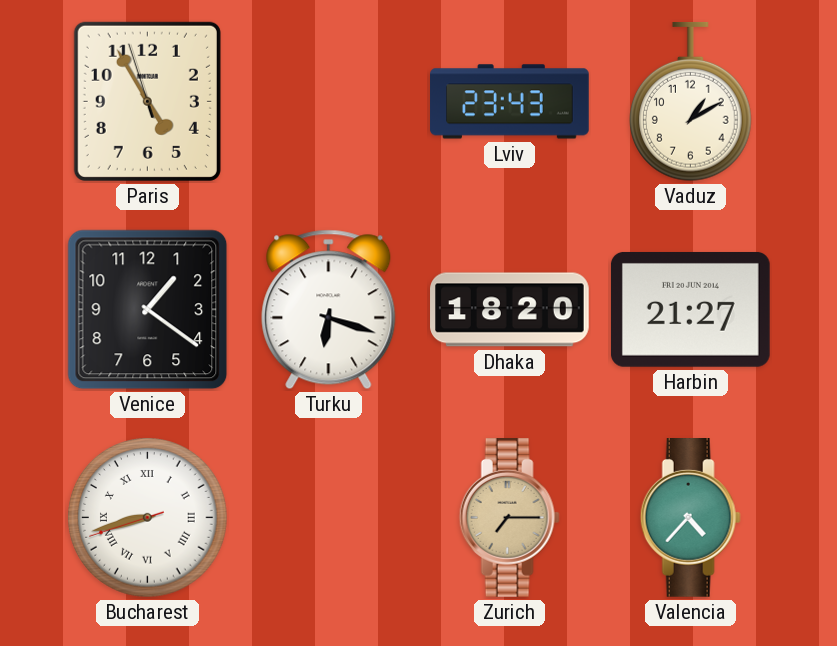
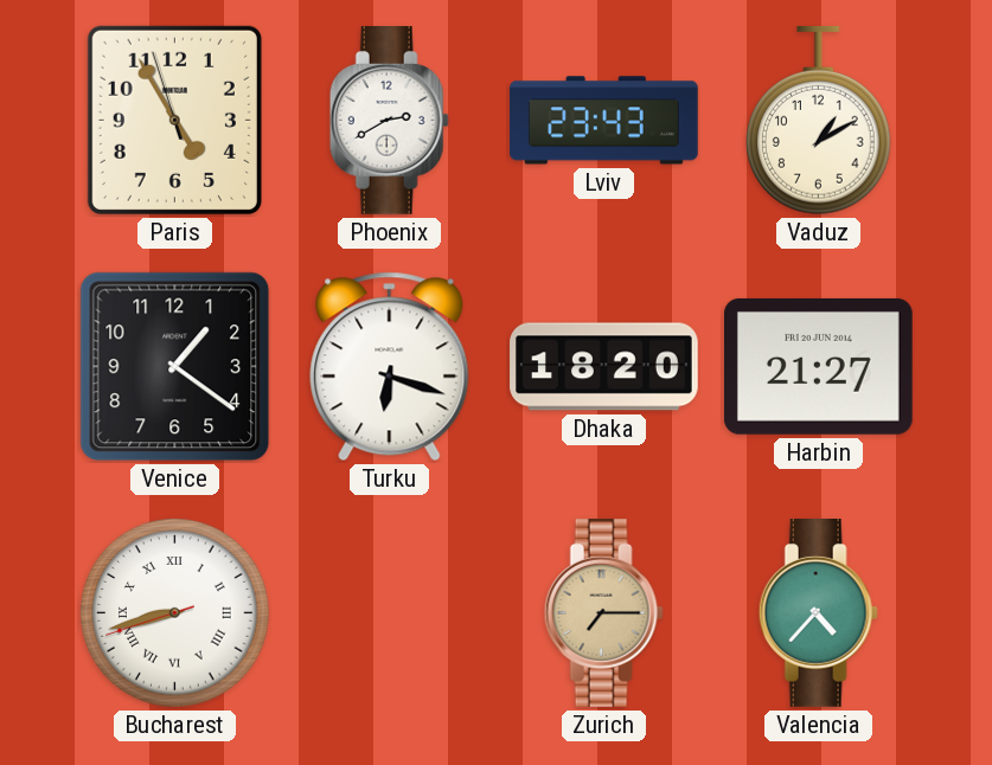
Phoenix: none -> 2:40 (389, 121)
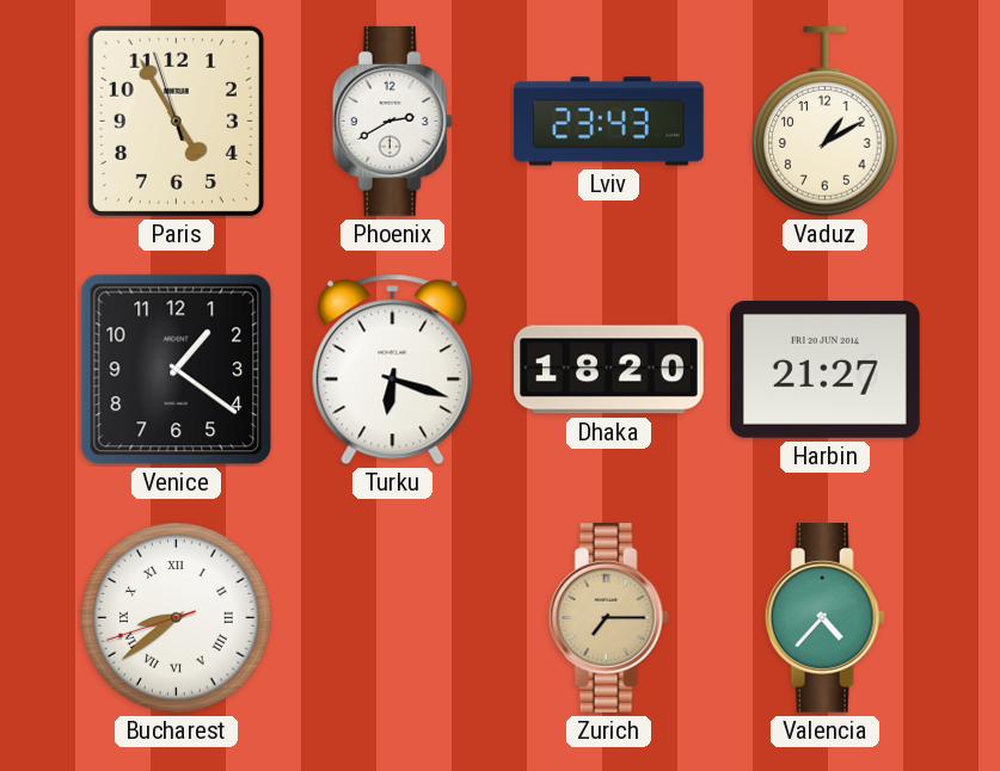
Bucharest: 8:42 -> 8:38 (177, 618)
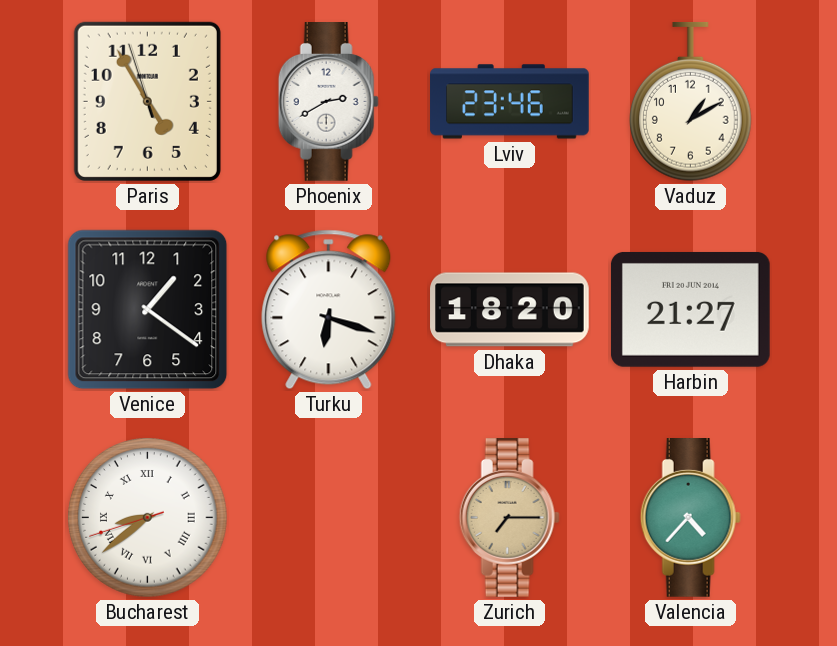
Lviv: 23:43 -> 23:46 (510, 102)
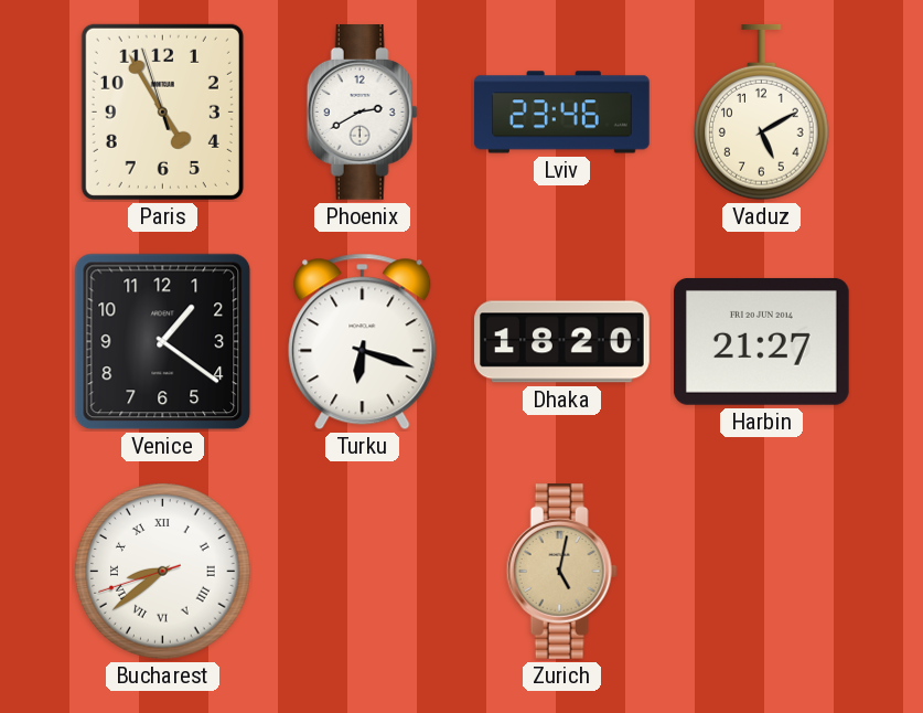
Vaduz: 1:10 -> 5:10 (762, 114)
Zurich: 7:15 -> 5:02 (561, 572)
Valencia: 4:37 -> none (690, 518)
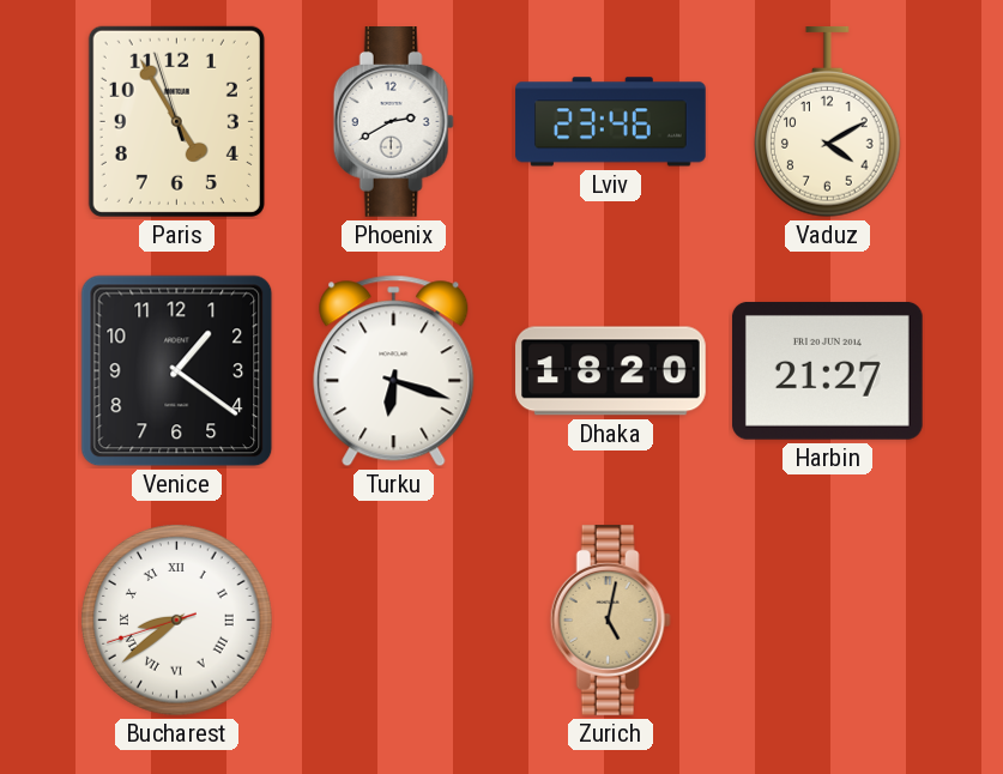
Vaduz: 5:10 -> 4:10 (828, 123)
